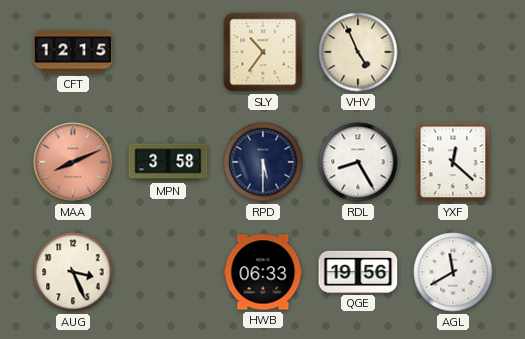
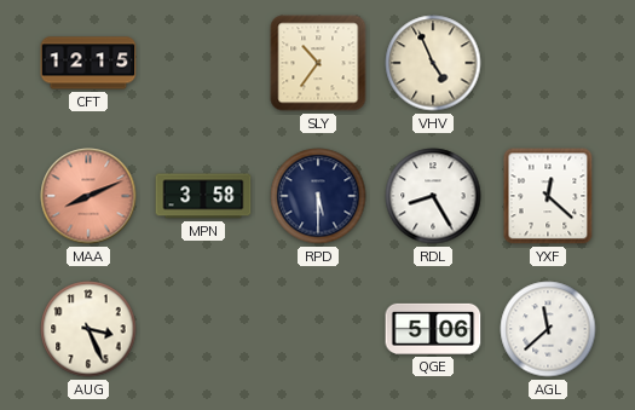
HWB: 06:33 -> none (263, 272)
QGE: 19:56 -> 5:06 (433, 329)
AGL: 11:40 -> 11:38 (548, 329)
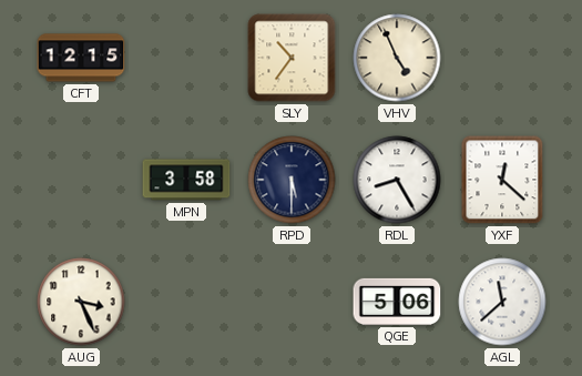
MAA: 8:11 -> none (88, 196)
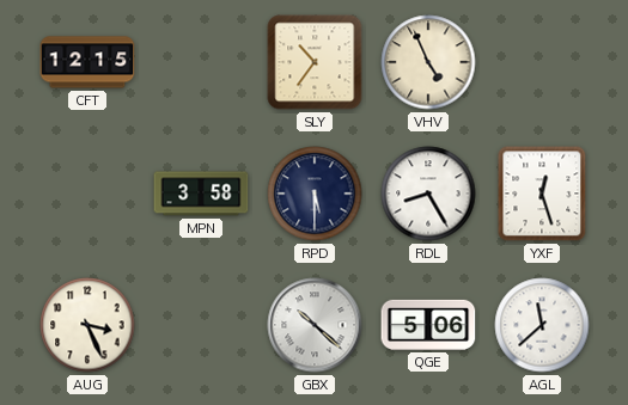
YXF: 12:22 -> 12:27 (542, 194)
GBX: none -> 10:22 (315, 325)
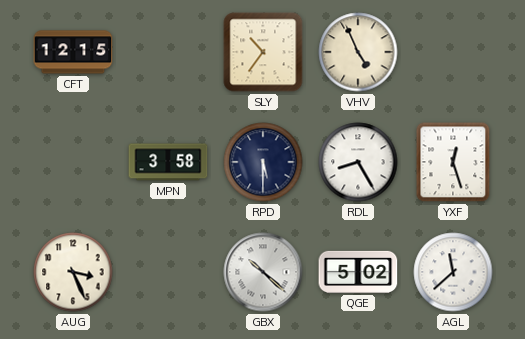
QGE: 5:06 -> 5:02 (358, 272)
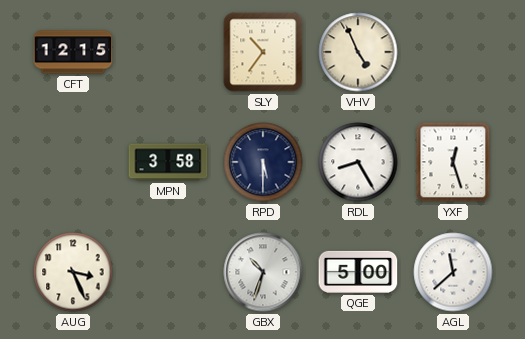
GBX: 10:22 -> 10:33 (263, 272)
QGE: 5:02 -> 5:00 (358, 272)
